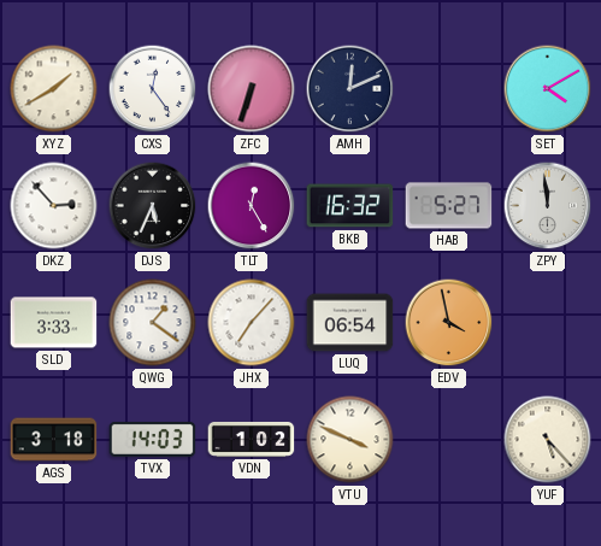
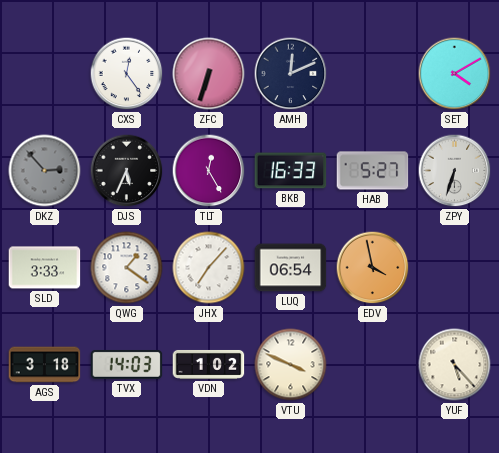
XYZ: 1:40 -> none (54, 89)
DKZ dial: white -> grey (45, 171)
BKB: 16:32 -> 16:33 (291, 171)
ZPY: 11:59 -> 6:33 (455, 171)
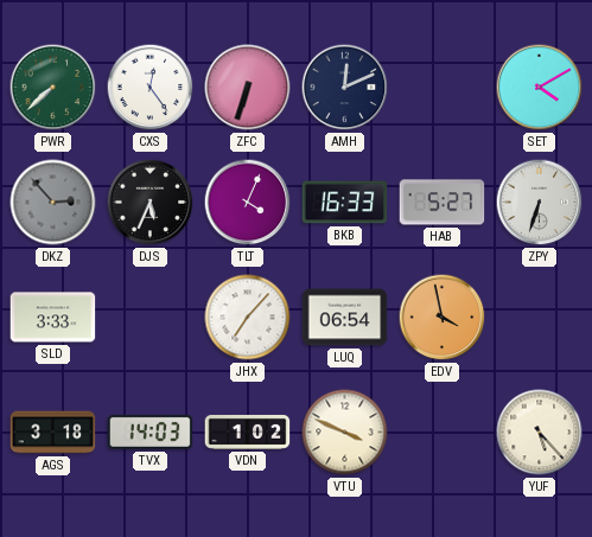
PWR: none -> 7:38 (53, 88)
TLT: 12:25 -> 4:04 (248, 203)
QWG: 1:21 -> none (127, 268)
